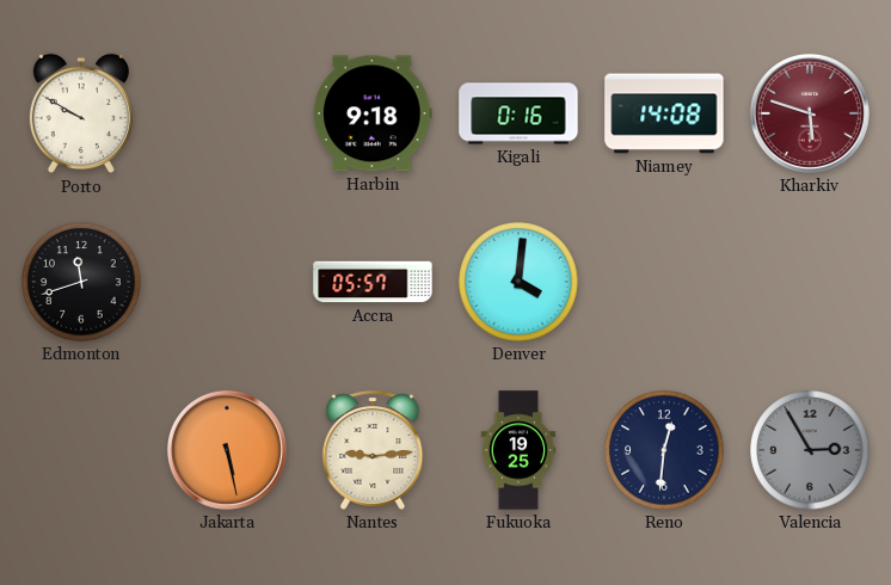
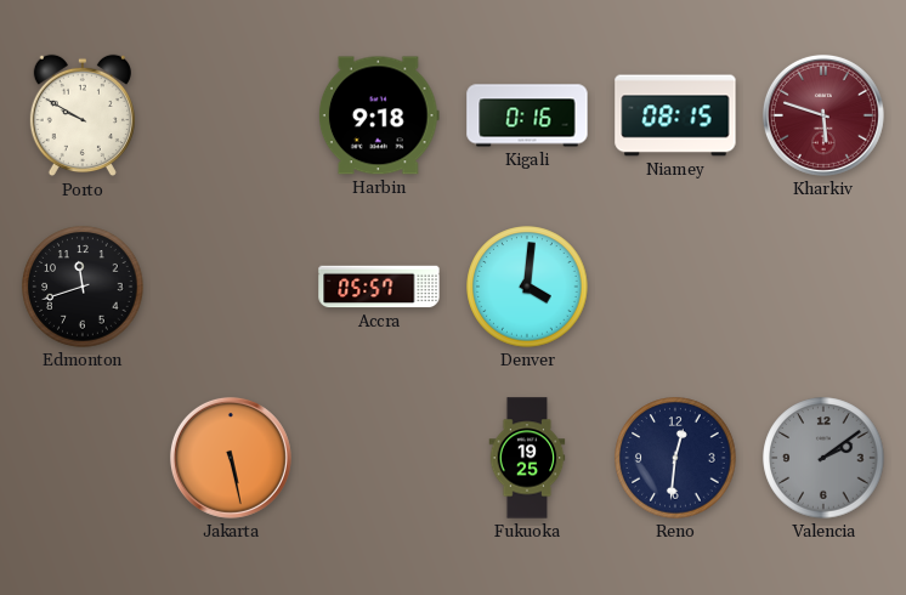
Niamey: 14:08 -> 08:15 (675, 115)
Nantes: 9:14 -> none (373, 450)
Valencia: 2:55 -> 2:09 (823, 458)
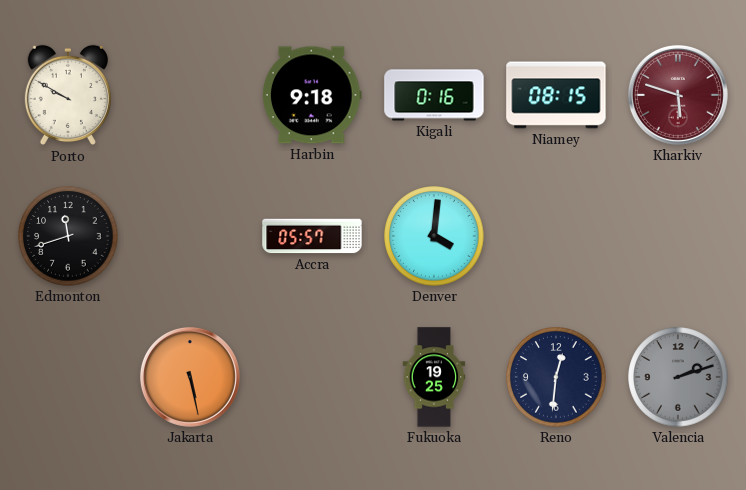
Valencia: 2:09 -> 2:12 (678, 377)
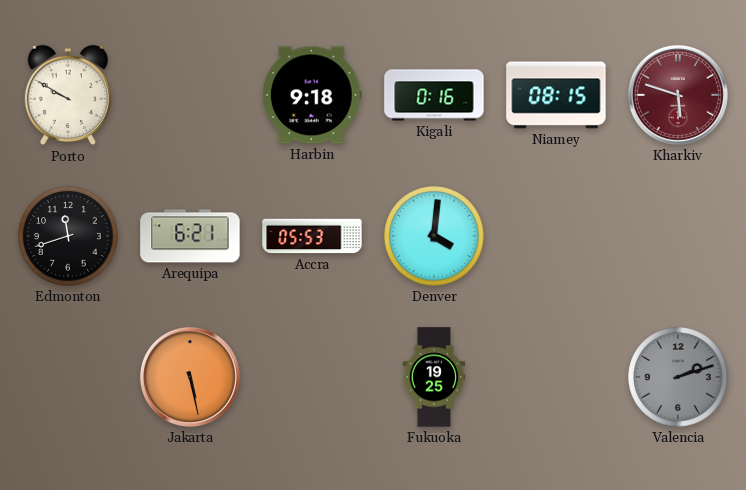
Arequipa: none -> 6:21 (190, 236)
Accra: 05:57 -> 05:53 (312, 236)
Reno: 12:31 -> none (556, 377)
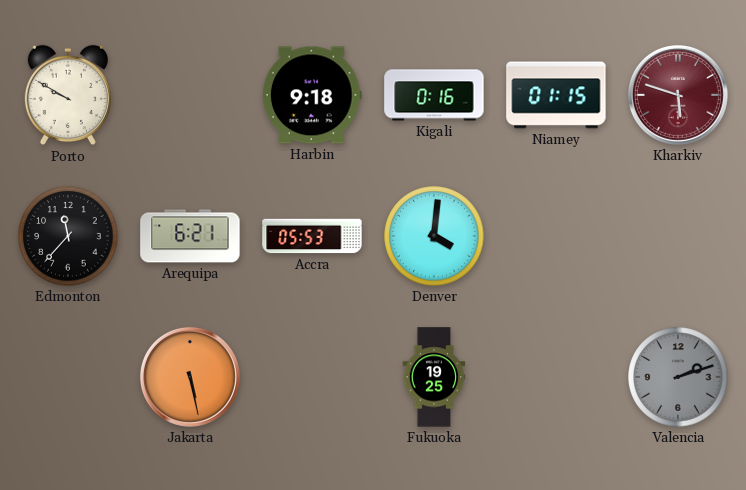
Niamey: 08:15 -> 01:15 (556, 95)
Edmonton: 11:42 -> 11:37 (68, 236)
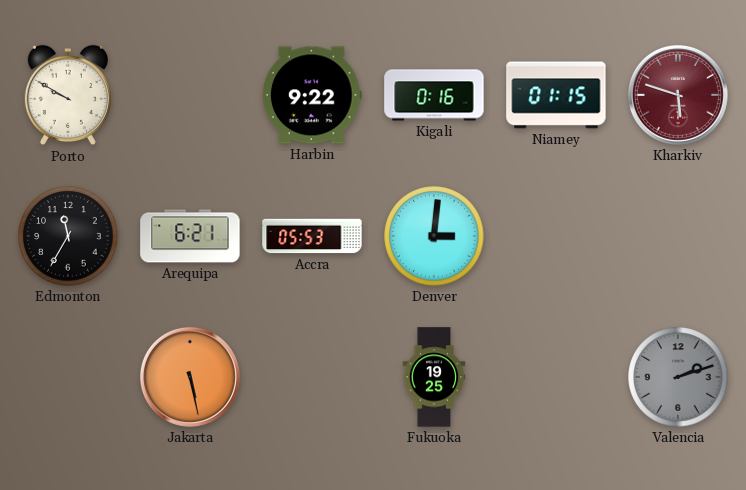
Harbin: 9:18 -> 9:22 (312, 95)
Edmonton: 11:37 -> 11:35 (68, 236)
Denver: 4:01 -> 3:01 (434, 236)
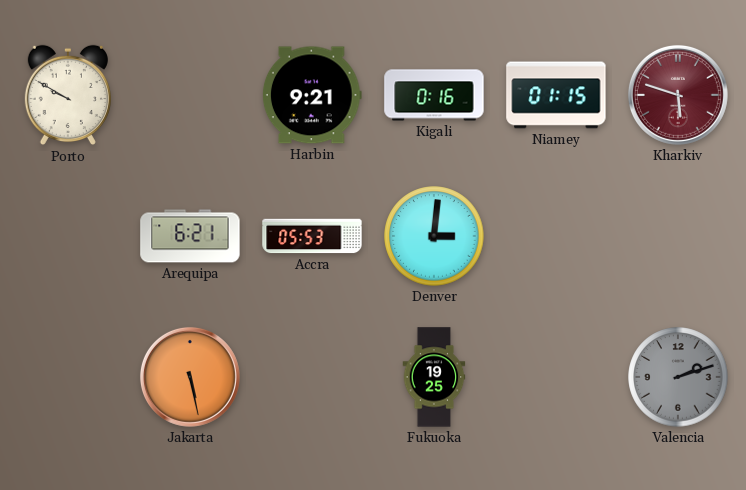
Harbin: 9:22 -> 9:21 (312, 95)
Edmonton: 11:35 -> none (68, 236)
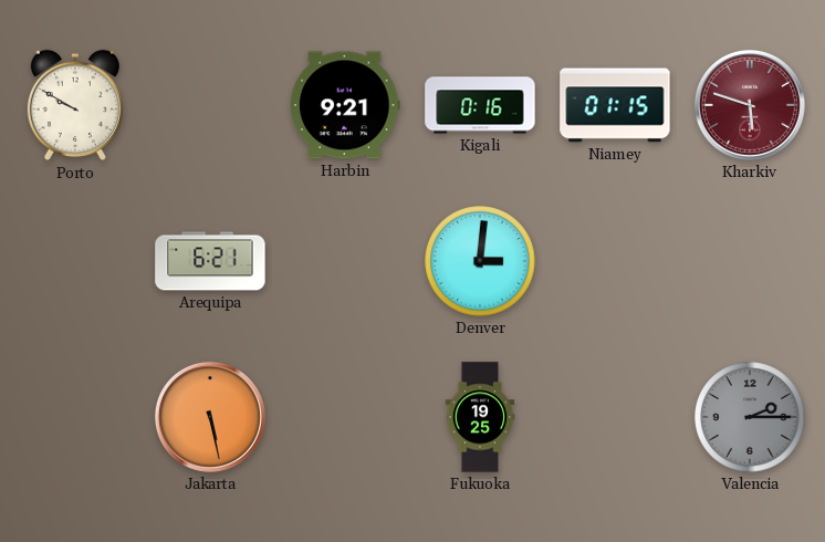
Accra: 05:53 -> none (312, 236)
Valencia: 2:12 -> 2:15 (750, 417)
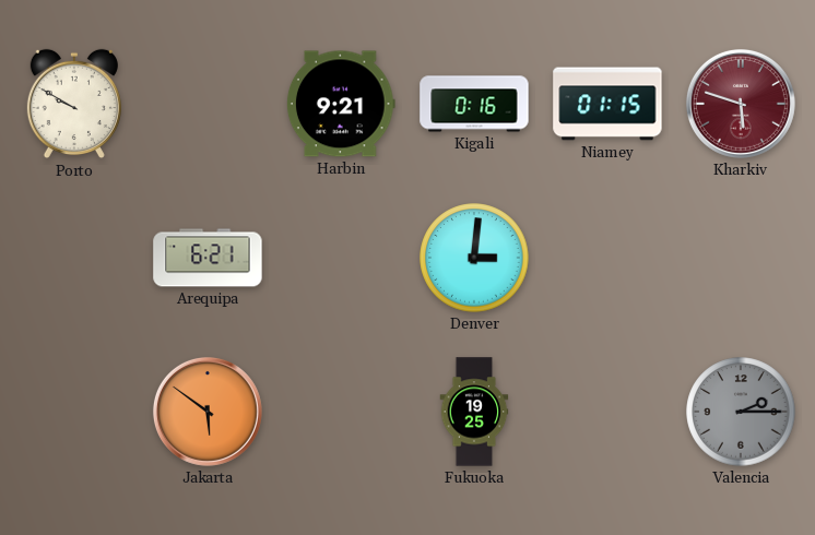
Jakarta: 5:28 -> 5:51 (208, 412)
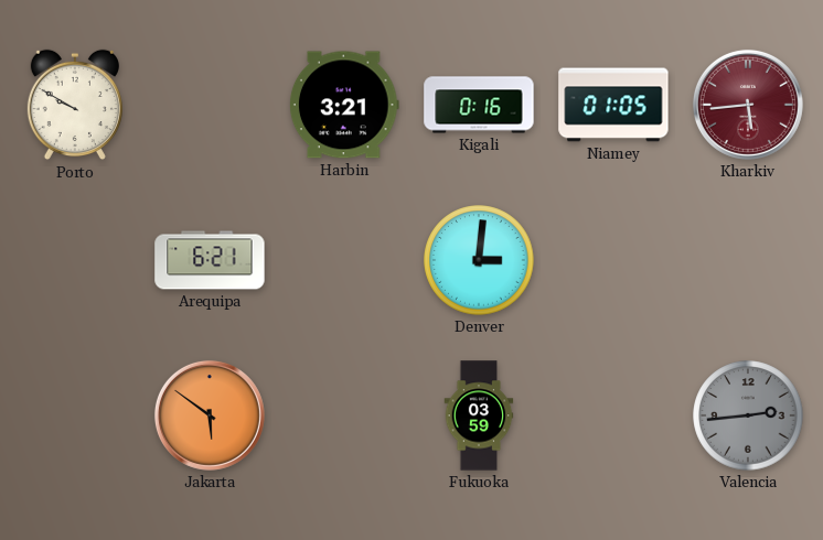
Harbin: 9:21 -> 3:21 (344, 105)
Niamey: 01:15 -> 01:05 (613, 105)
Kharkiv: 5:48 -> 5:44 (748, 105)
Fukuoka: 19:25 -> 03:59 (479, 415)
Valencia: 2:15 -> 2:44 (748, 415)
